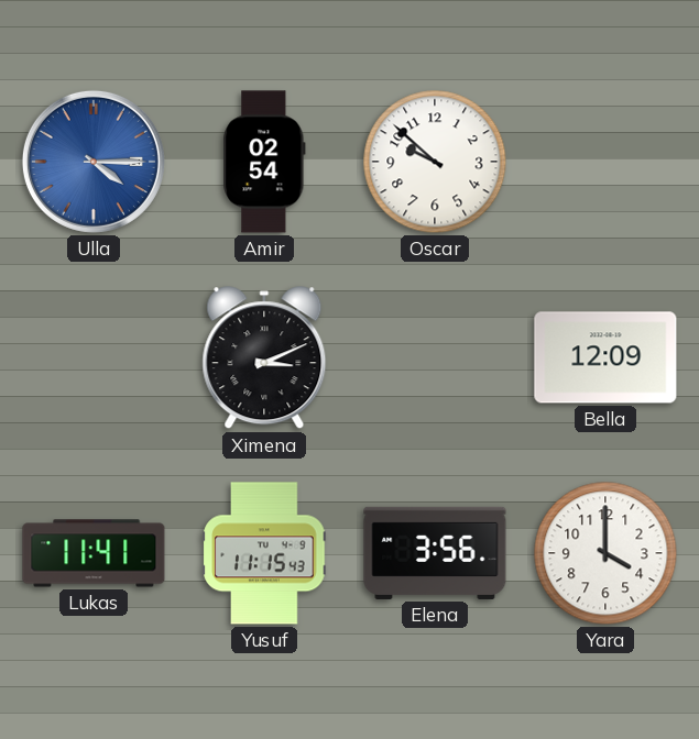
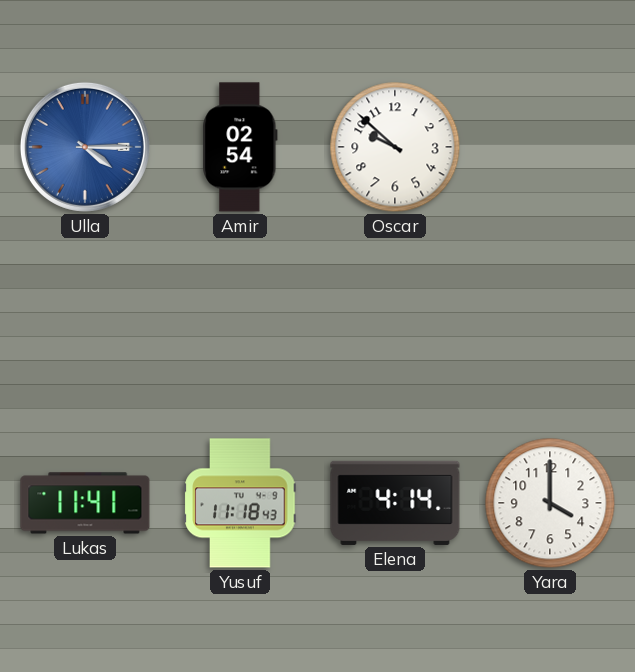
Ximena: 3:11 -> none (264, 359)
Bella: 12:09 -> none (605, 357)
Yusuf: 11:15 -> 11:18 (240, 503)
Elena: 3:56 -> 4:14 (395, 503)
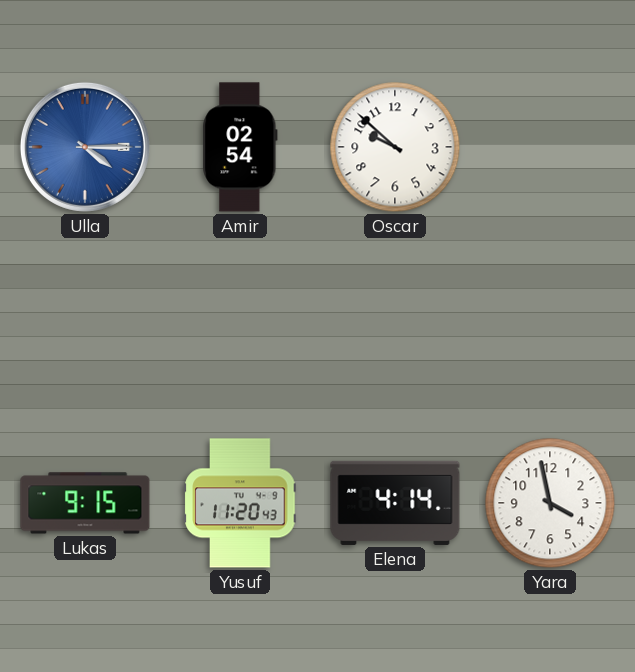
Lukas: 11:41 -> 9:15 (85, 503)
Yusuf: 11:18 -> 11:20 (240, 503)
Yara: 4:00 -> 3:58 (550, 503)
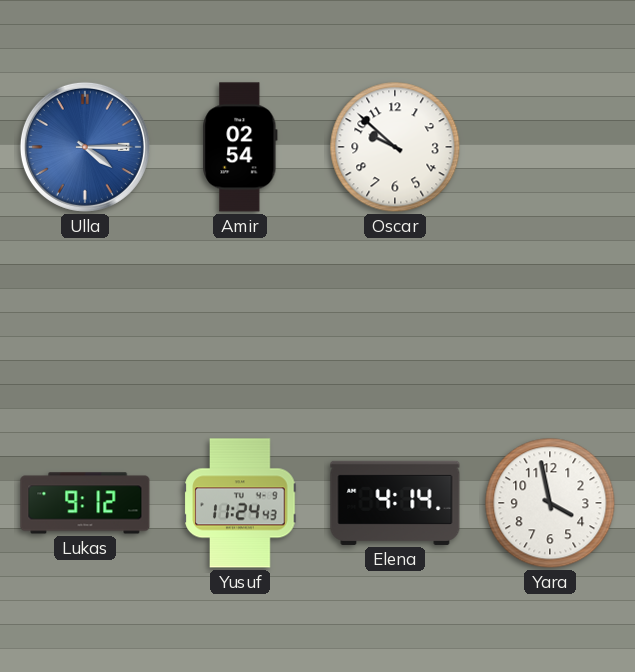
Lukas: 9:15 -> 9:12 (85, 503)
Yusuf: 11:20 -> 11:24 (240, 503)
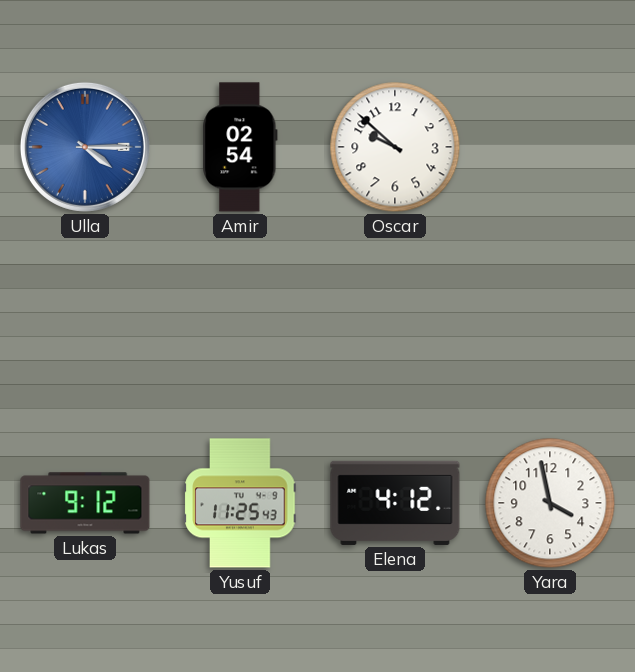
Yusuf: 11:24 -> 11:25 (240, 503)
Elena: 4:14 -> 4:12 (395, 503)
